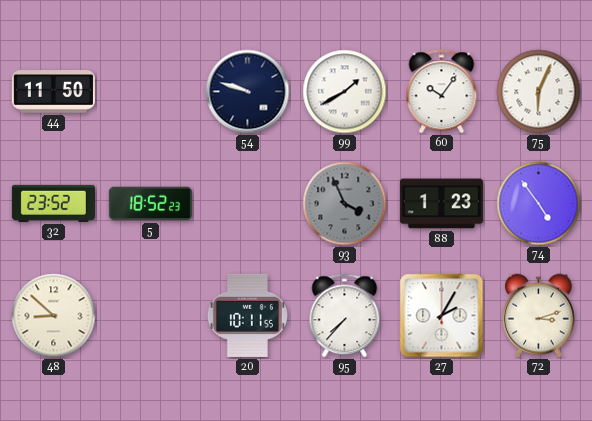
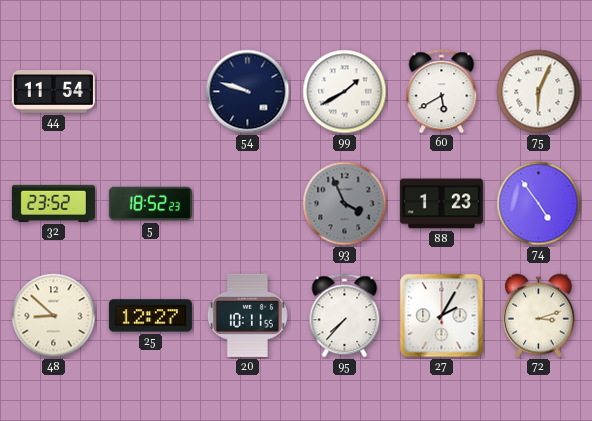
44: 11:50 -> 11:54 (53, 92)
60: 10:06 -> 5:40 (442, 92)
25: none -> 12:27 (150, 316)
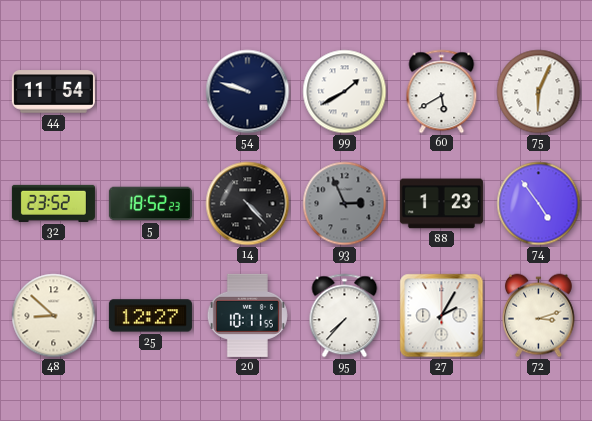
14: none -> 4:23 (248, 204)
93: 3:56 -> 2:56 (345, 204)
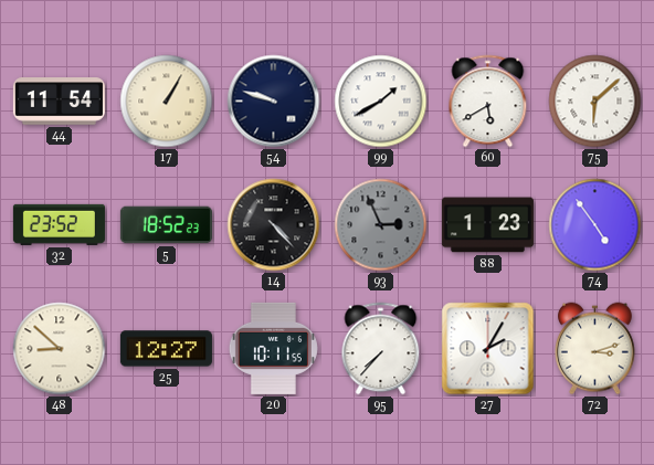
17: none -> 1:05 (167, 102)
75: 6:04 -> 6:08 (595, 102)
